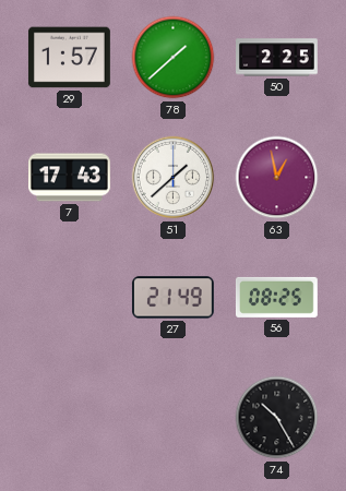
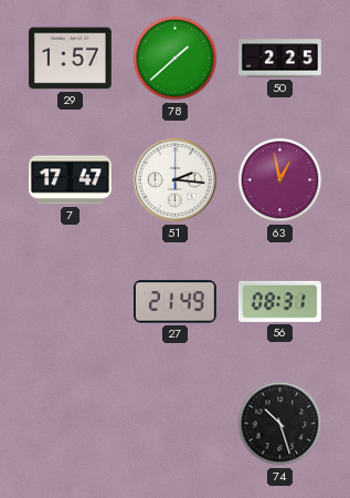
7: 17:43 -> 17:47 (71, 180)
51: 1:38 -> 2:16 (176, 180)
56: 08:25 -> 08:31 (279, 301)
74: 10:25 -> 10:27 (280, 424)
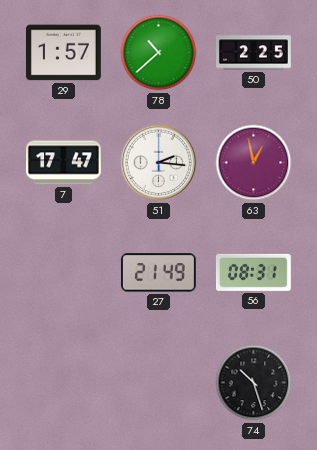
78: 1:38 -> 10:38 (159, 53)
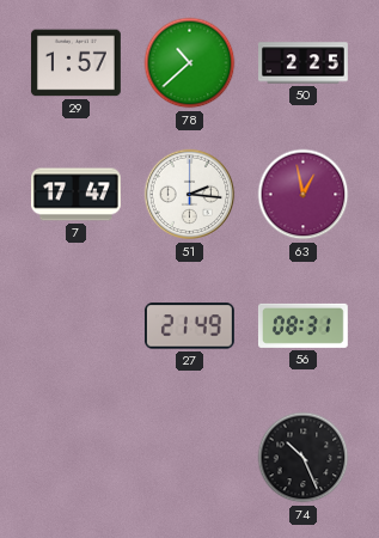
74: 10:27 -> 10:26 (304, 458)
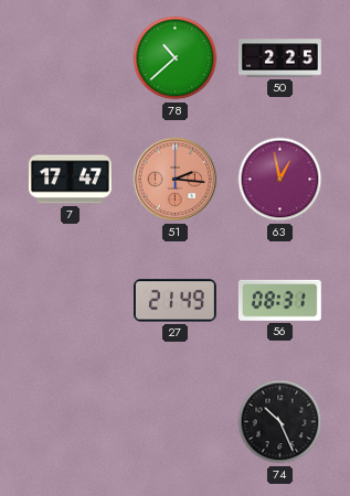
29: 1:57 -> none (75, 63)
51 dial: white -> salmon (176, 180)
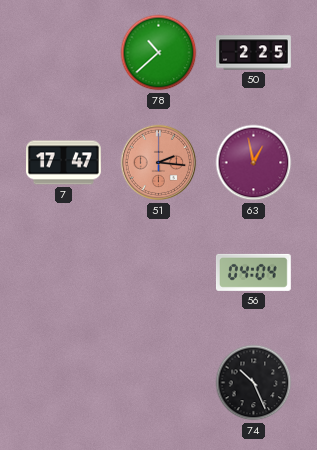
27: 21:49 -> none (174, 301)
56: 08:31 -> 04:04 (253, 272)
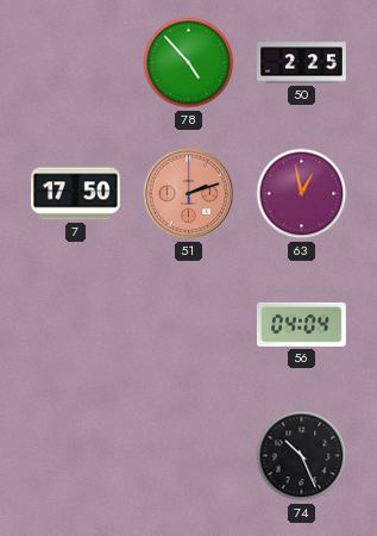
78: 10:38 -> 4:53 (189, 63)
7: 17:47 -> 17:50 (76, 194)
51: 2:16 -> 2:12 (189, 194)
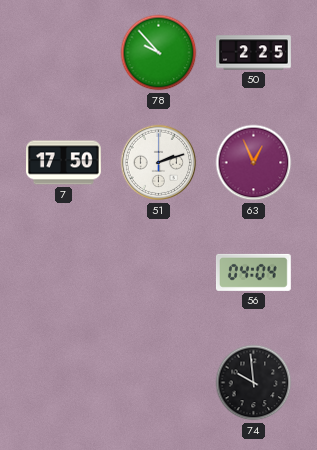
78: 4:53 -> 9:53 (159, 53)
51 dial: salmon -> white (159, 163)
63: 12:58 -> 12:56 (254, 163)
74: 10:26 -> 9:59 (254, 383)
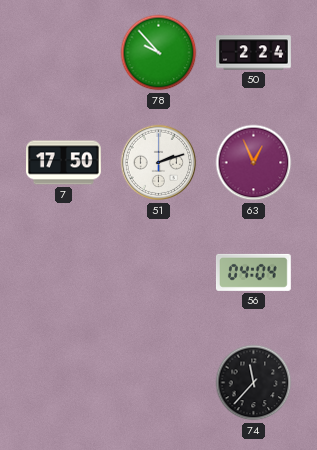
50: 2:25 -> 2:24 (254, 53)
74: 9:59 -> 11:37 (254, 383)
